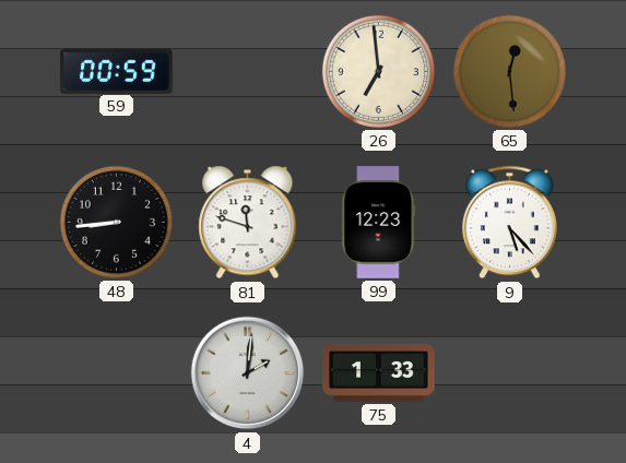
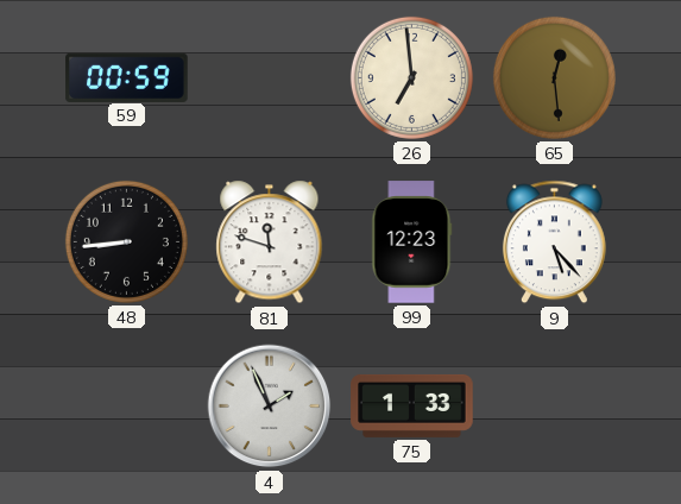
4: 2:01 -> 1:56 (270, 407)
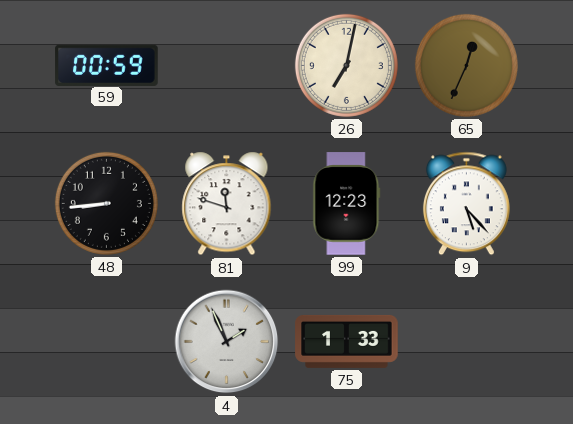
26: 6:59 -> 7:02 (346, 65)
65: 12:29 -> 12:34 (466, 65)
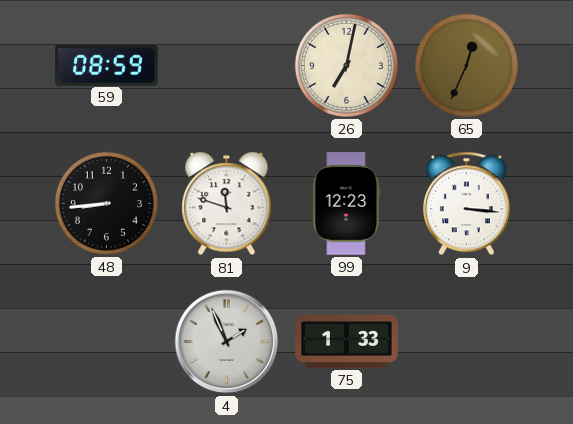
59: 00:59 -> 08:59 (107, 65)
9: 5:23 -> 3:16 (466, 204)
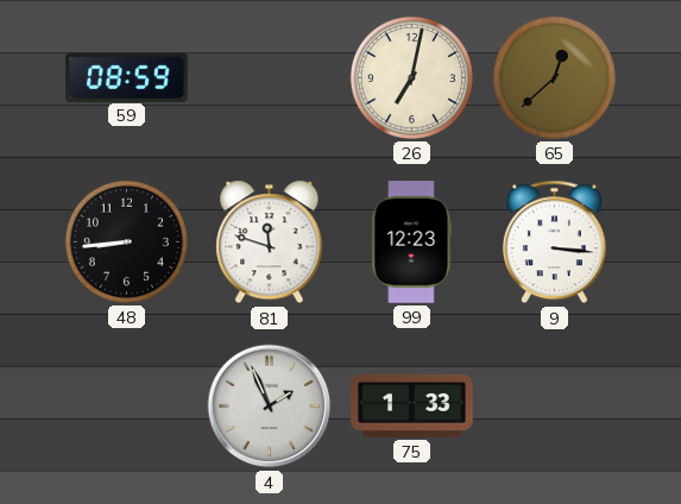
65: 12:34 -> 12:38 (554, 77)
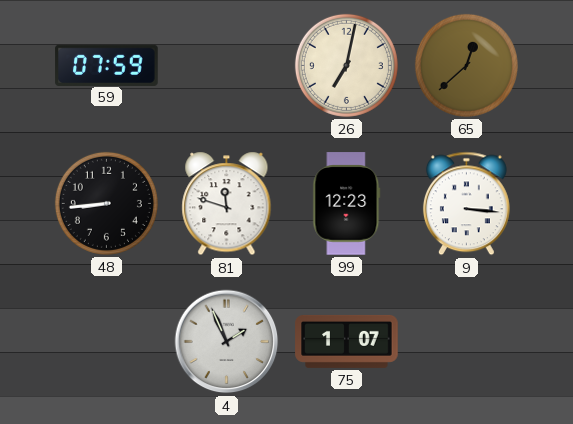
59: 08:59 -> 07:59 (107, 65)
75: 1:33 -> 1:07 (347, 341)
